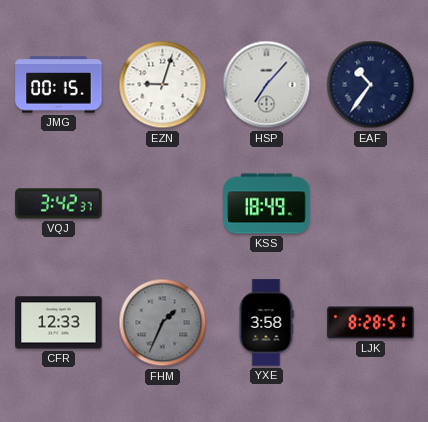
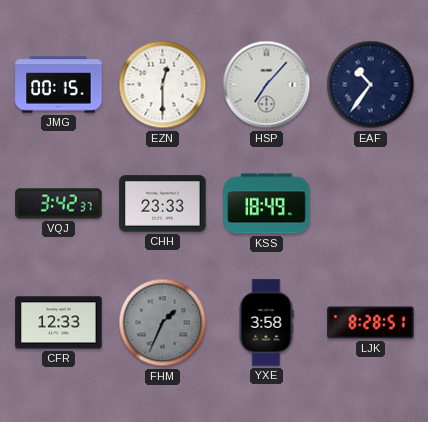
EZN: 9:03 -> 12:30 (163, 85)
CHH: none -> 23:33 (163, 204)
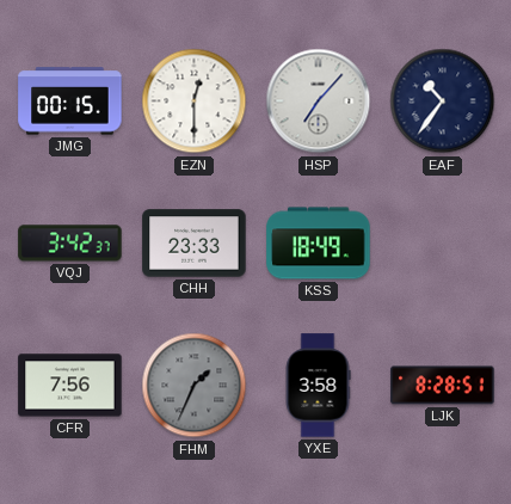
CFR: 12:33 -> 7:56 (70, 386)
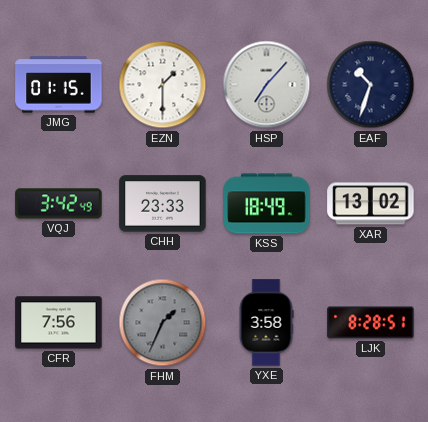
JMG: 00:15 -> 01:15 (59, 85)
EZN: 12:30 -> 1:30 (163, 85)
EAF: 10:36 -> 10:33 (371, 85)
VQJ: 3:42:37 -> 3:42:49 (59, 204)
XAR: none -> 13:02 (371, 204)
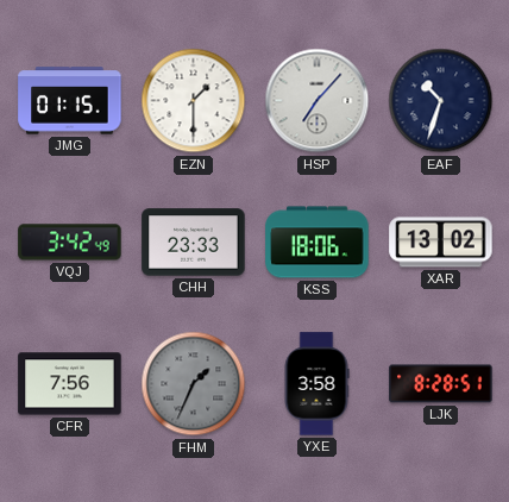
KSS: 18:49 -> 18:06 (318, 243)
